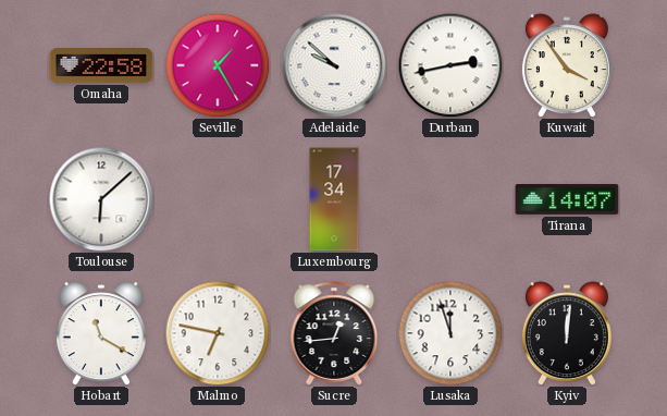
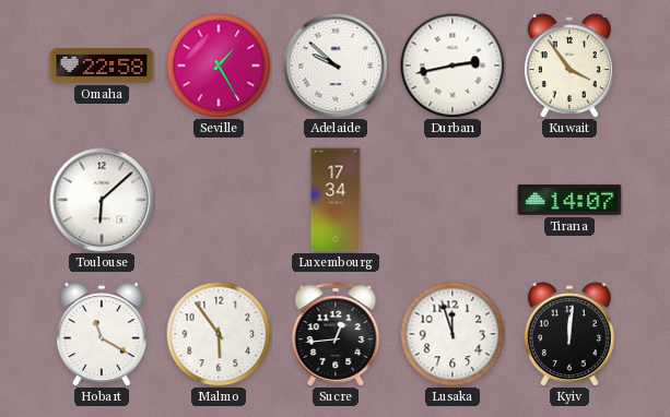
Malmo: 6:47 -> 5:54 (219, 334)
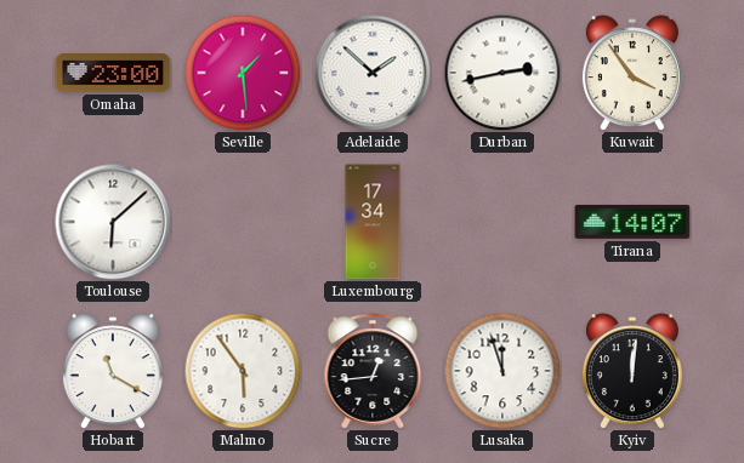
Omaha: 22:58 -> 23:00 (113, 74)
Seville: 1:25 -> 1:29 (243, 73)
Adelaide: 9:52 -> 1:52 (373, 73)
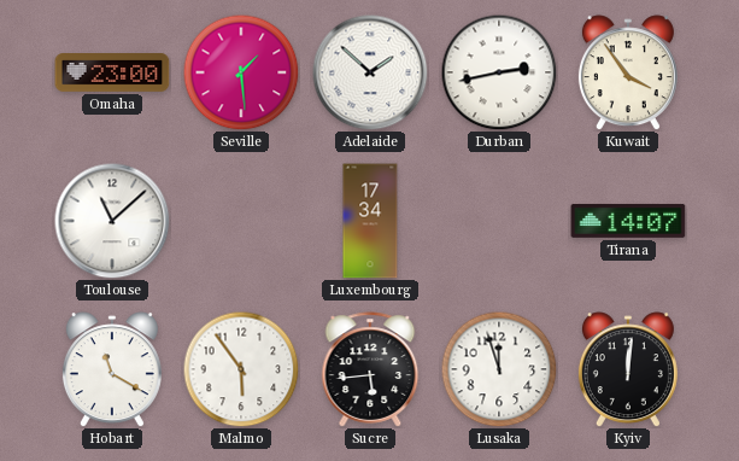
Toulouse: 6:08 -> 11:08 (112, 221)
Sucre: 12:44 -> 5:44 (370, 369)
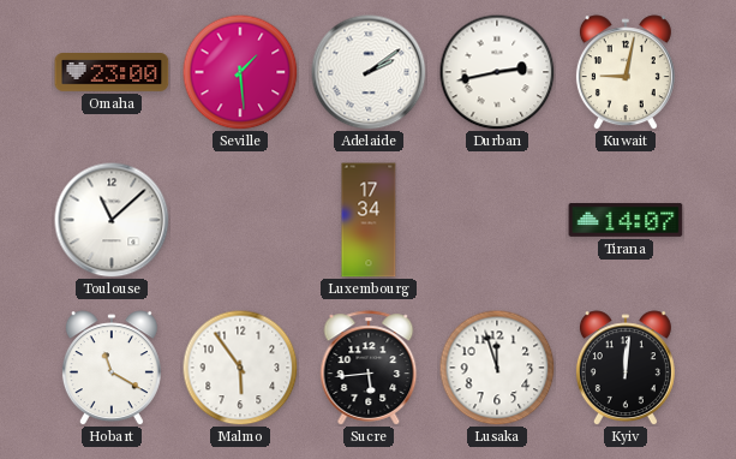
Adelaide: 1:52 -> 2:09 (369, 72)
Kuwait: 3:54 -> 9:02 (626, 72)
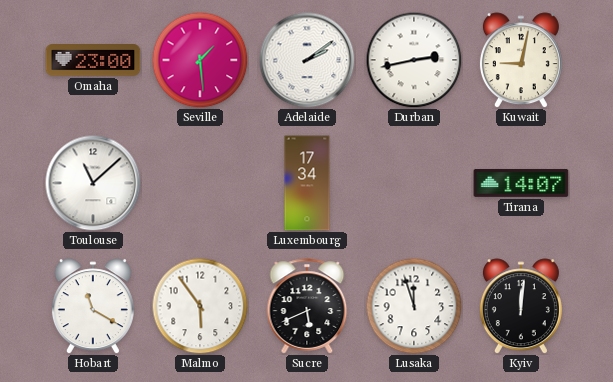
Sucre: 5:44 -> 5:41 (307, 306)
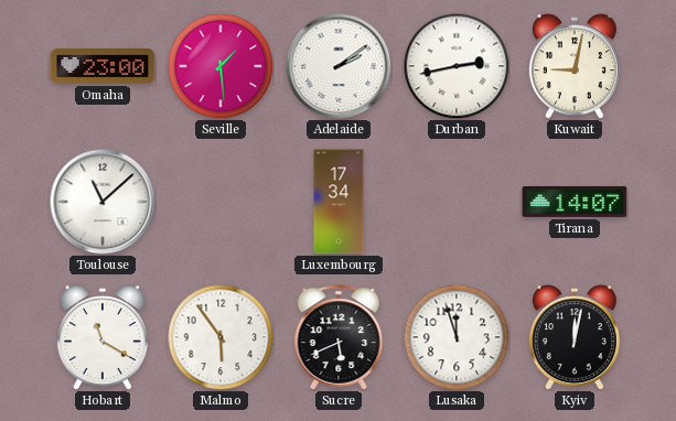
Kyiv: 12:01 -> 12:02 (575, 337)
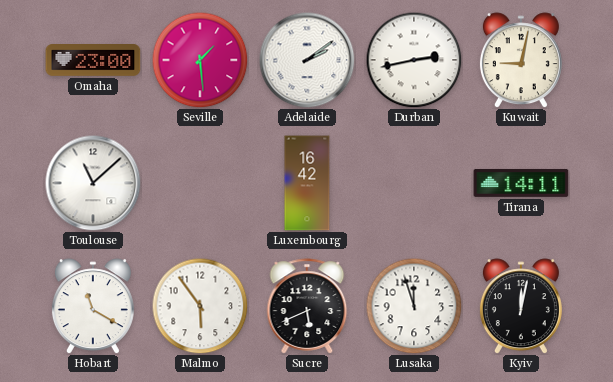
Luxembourg: 17:34 -> 16:42 (307, 183)
Tirana: 14:07 -> 14:11 (521, 183)
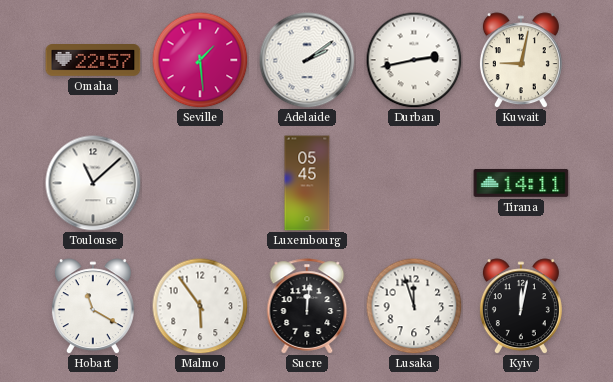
Omaha: 23:00 -> 22:57 (93, 61)
Luxembourg: 16:42 -> 05:45 (307, 183)
Sucre: 5:41 -> 12:01 (307, 306)
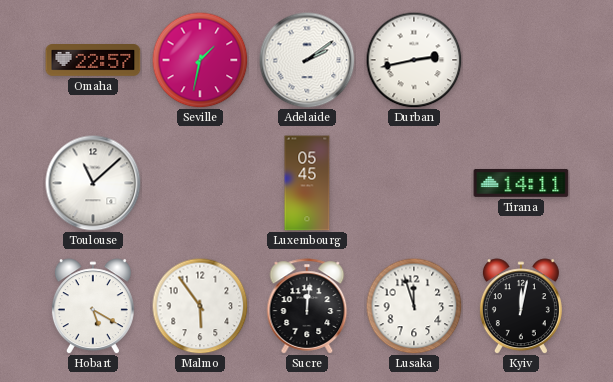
Seville: 1:29 -> 1:32 (200, 60)
Kuwait: 9:02 -> none (521, 60)
Hobart: 11:20 -> 5:20 (93, 306)
